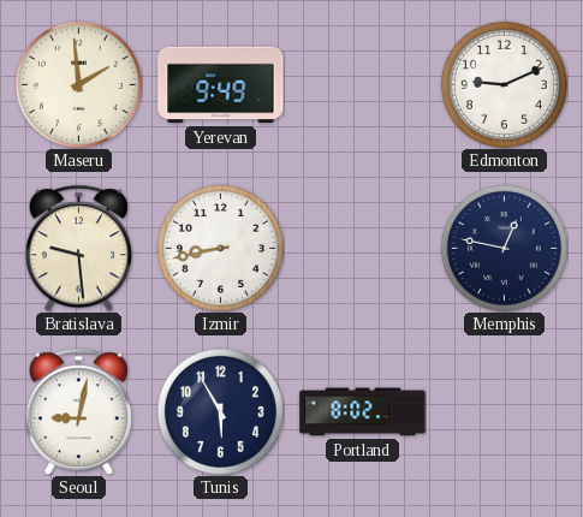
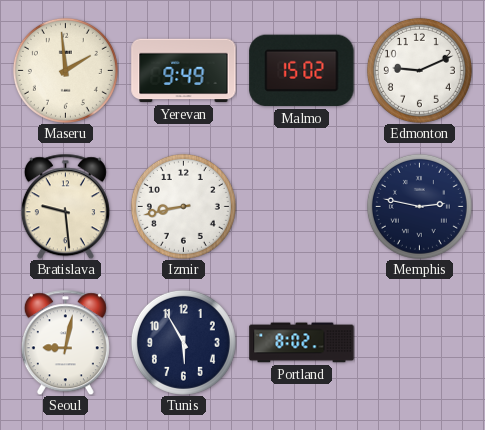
Malmo: none -> 15:02 (302, 71)
Memphis: 12:47 -> 2:47 (419, 206)
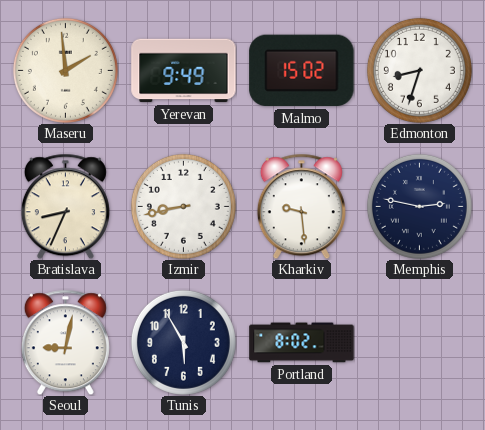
Edmonton: 9:11 -> 8:33 (419, 70)
Bratislava: 9:29 -> 8:34 (65, 206)
Kharkiv: none -> 9:29 (301, 206)
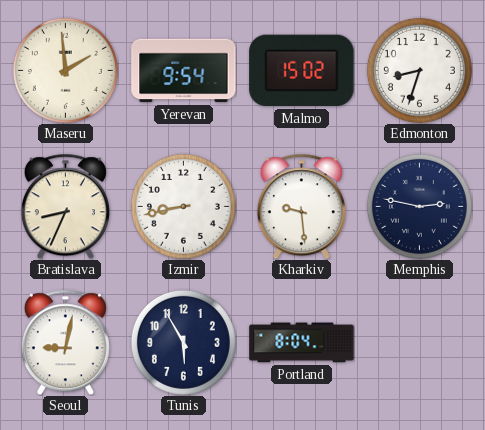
Yerevan: 9:49 -> 9:54 (184, 71)
Portland: 8:02 -> 8:04 (302, 343)
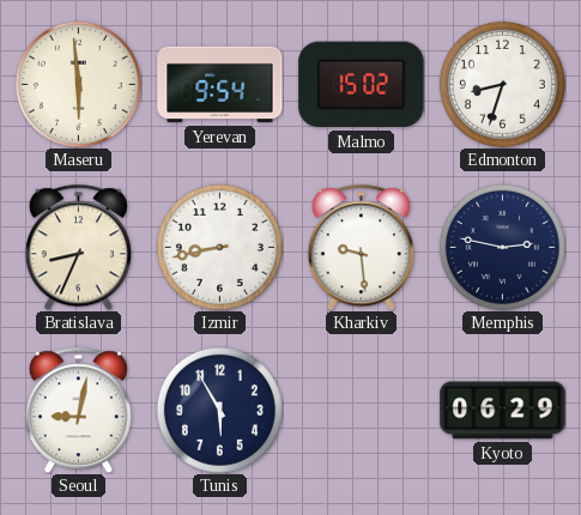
Maseru: 1:59 -> 5:59 (78, 84)
Portland: 8:04 -> none (302, 343)
Kyoto: none -> 06:29 (503, 411)
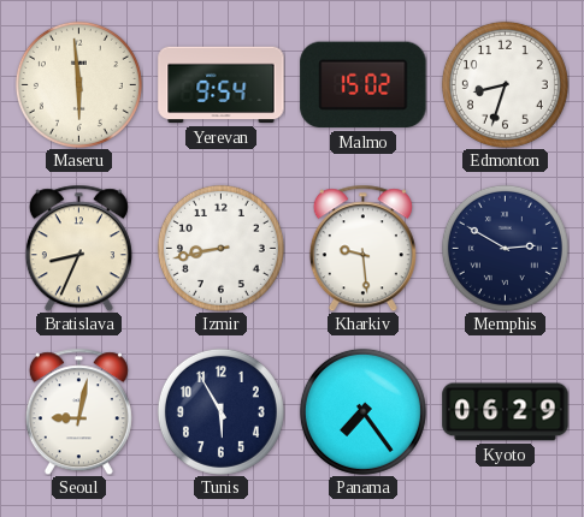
Memphis: 2:47 -> 2:50 (505, 248)
Panama: none -> 7:24 (362, 411)
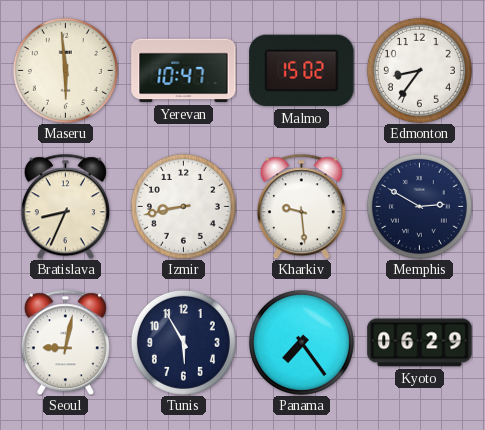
Yerevan: 9:54 -> 10:47 (184, 71)
Edmonton: 8:33 -> 8:36 (419, 70)
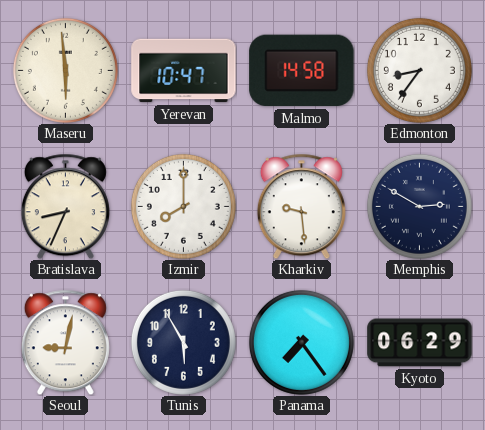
Malmo: 15:02 -> 14:58 (302, 71)
Izmir: 8:43 -> 8:00 (183, 206)
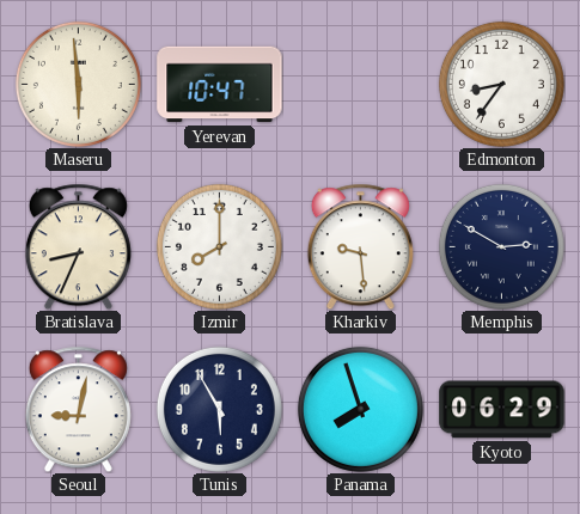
Malmo: 14:58 -> none (302, 71)
Panama: 7:24 -> 7:57 (360, 409)
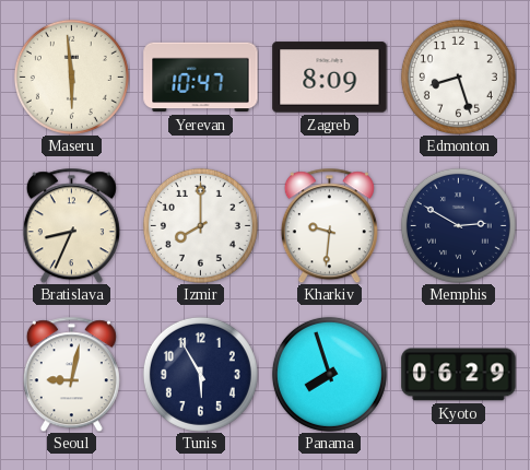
Zagreb: none -> 8:09 (330, 78)
Edmonton: 8:36 -> 8:27 (458, 77)
Kharkiv: 9:29 -> 9:31 (329, 225)
